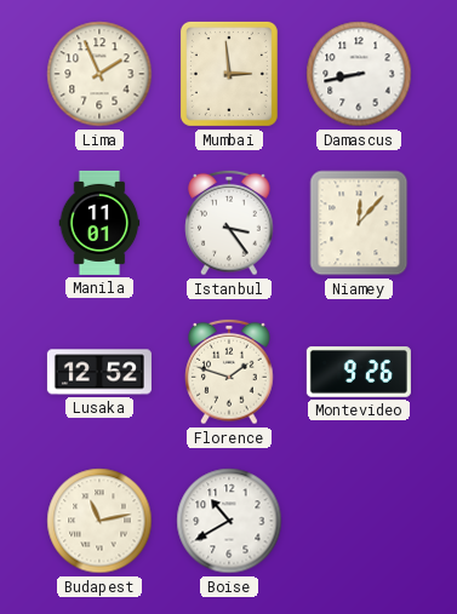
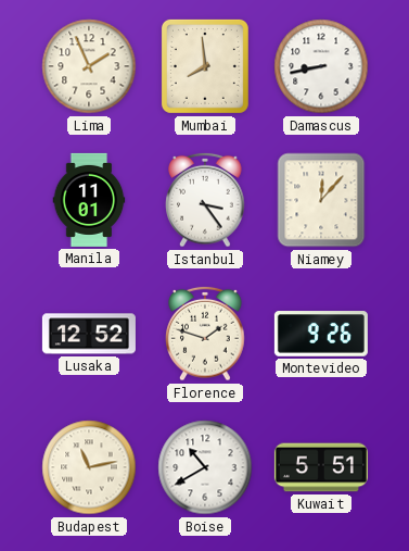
Mumbai: 2:59 -> 7:59 (205, 66)
Kuwait: none -> 5:51 (321, 467)
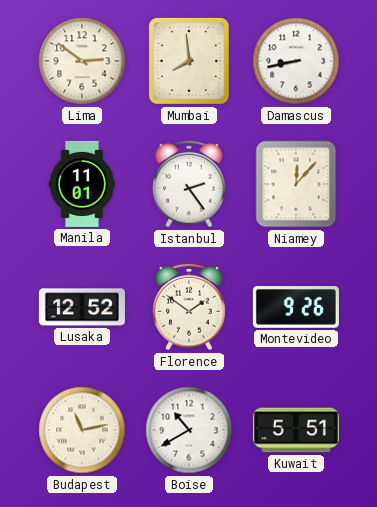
Lima: 1:56 -> 2:51 (82, 61)
Istanbul: 3:24 -> 2:24 (189, 184)
Florence: 1:48 -> 1:51 (189, 307)
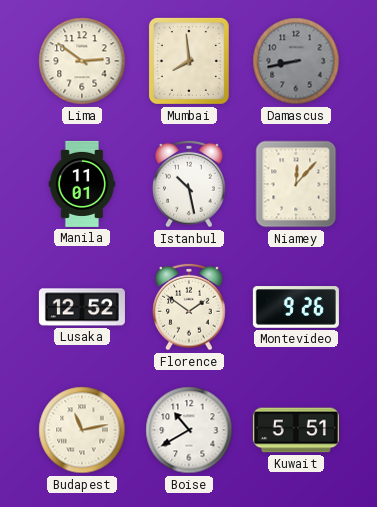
Damascus dial: white -> grey (296, 61)
Istanbul: 2:24 -> 10:28 (189, 184)
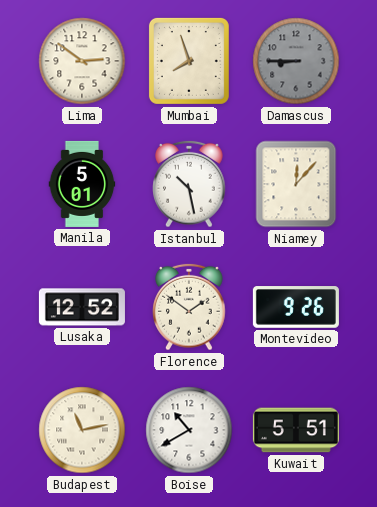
Mumbai: 7:59 -> 7:57 (189, 61)
Damascus: 8:43 -> 8:45 (296, 61)
Manila: 11:01 -> 5:01 (82, 184)
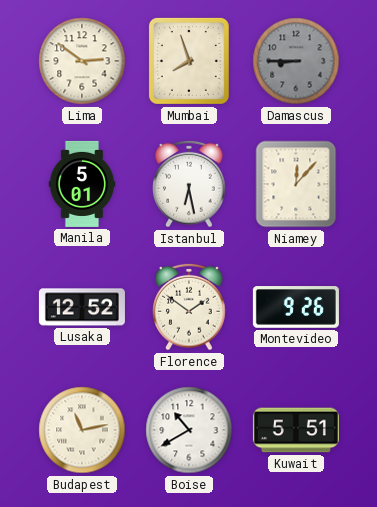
Istanbul: 10:28 -> 6:28 (189, 184)
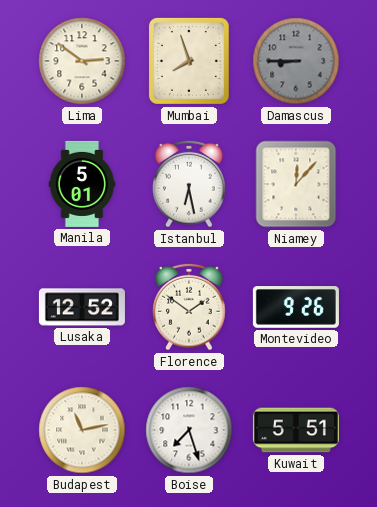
Boise: 10:40 -> 7:27 (189, 430)
